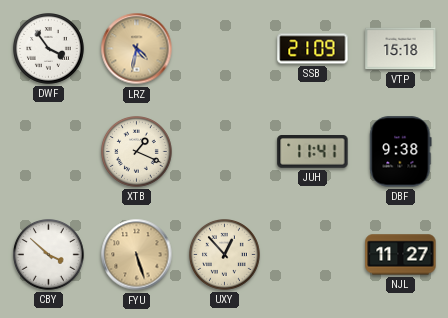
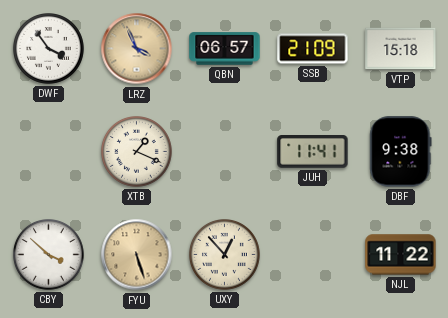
LRZ: 4:32 -> 3:56 (137, 49)
QBN: none -> 06:57 (225, 49)
NJL: 11:27 -> 11:22 (401, 255)
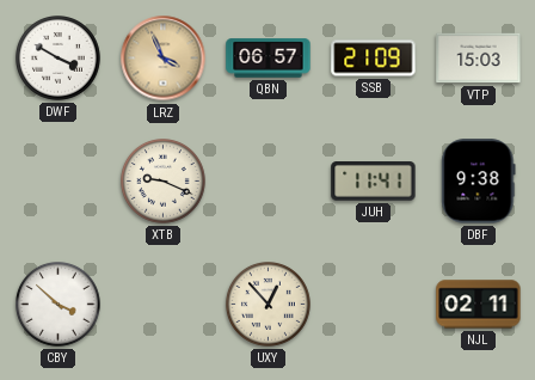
DWF: 3:54 -> 3:50 (59, 59)
VTP: 15:18 -> 15:03 (479, 59)
XTB: 1:19 -> 9:19 (164, 182)
FYU: 5:27 -> none (137, 255)
NJL: 11:22 -> 02:11 (479, 305)
